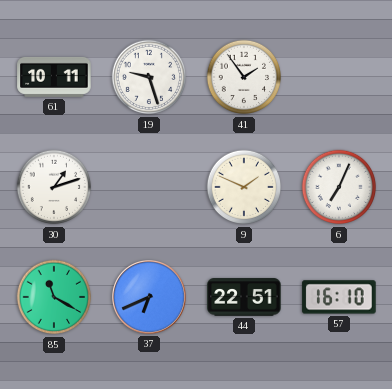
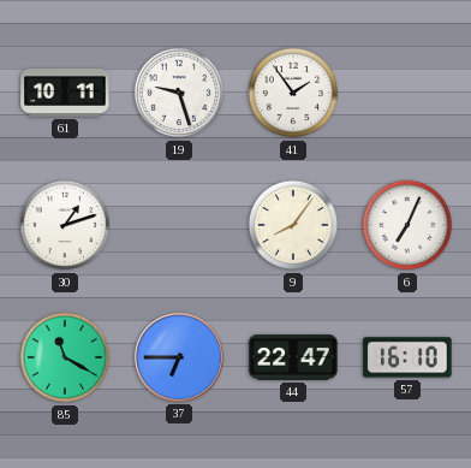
9: 1:49 -> 8:06 (293, 225)
37: 6:41 -> 6:45 (179, 359)
44: 22:51 -> 22:47 (293, 357)
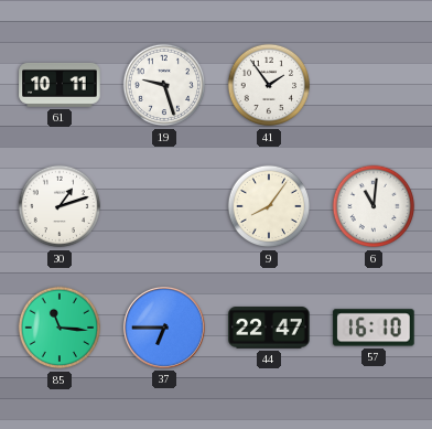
6: 7:04 -> 11:01 (374, 206)
85: 11:20 -> 11:16 (60, 328)
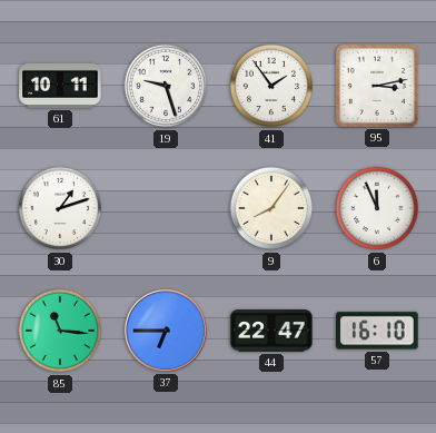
95: none -> 3:13 (377, 86)
6: 11:01 -> 11:56 (377, 208)
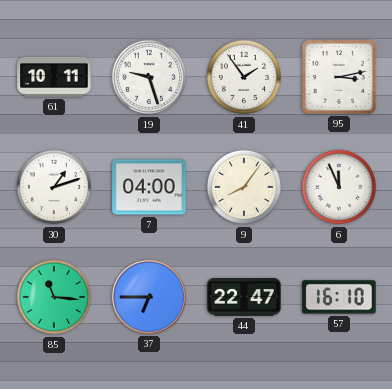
7: none -> 04:00 (149, 187)
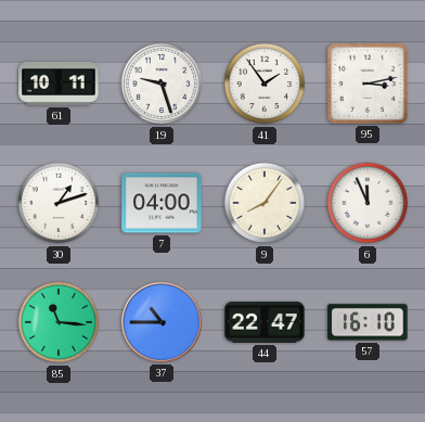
37: 6:45 -> 10:45 (162, 323)
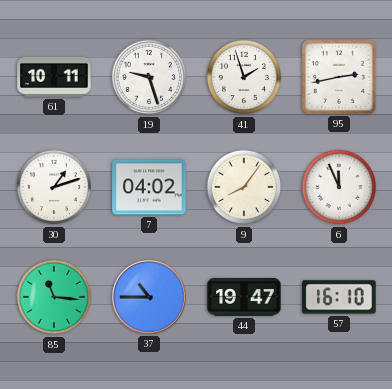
41: 1:54 -> 1:57 (244, 77)
95: 3:13 -> 2:43 (339, 77)
7: 04:00 -> 04:02 (149, 187)
44: 22:47 -> 19:47 (244, 297)
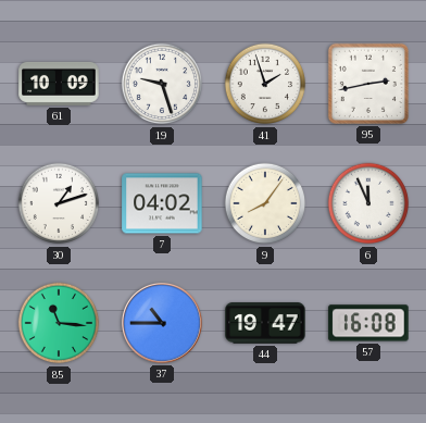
61: 10:11 -> 10:09 (59, 84)
57: 16:10 -> 16:08 (368, 323)
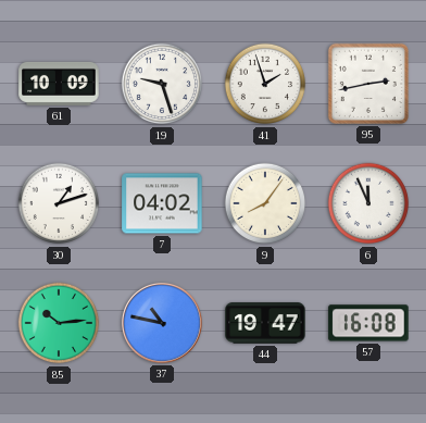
85: 11:16 -> 10:14 (59, 323)
37: 10:45 -> 10:47 (162, 324)
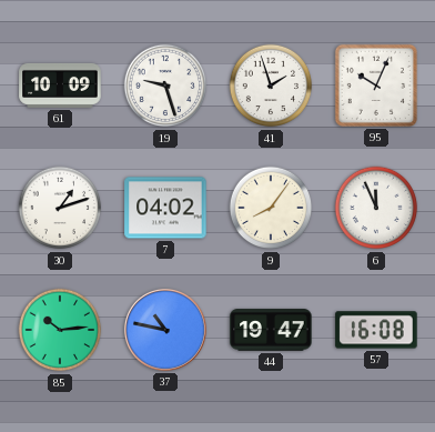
95: 2:43 -> 10:04 (376, 86)
